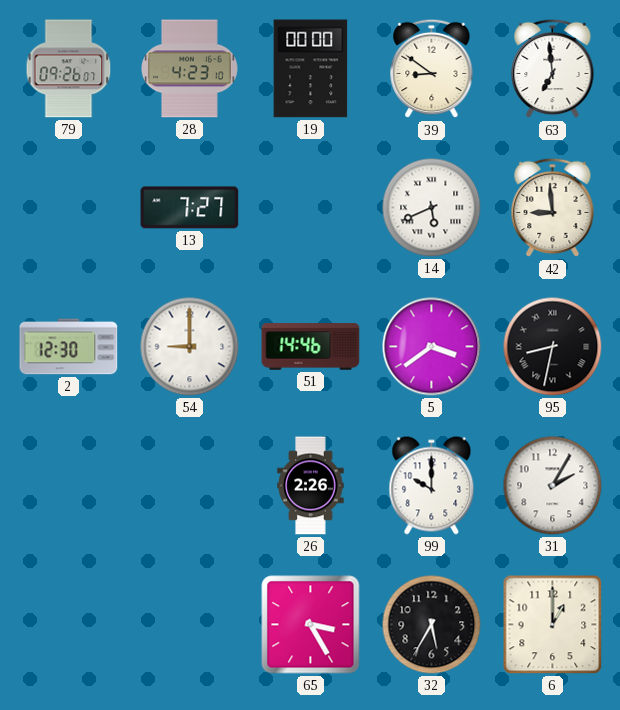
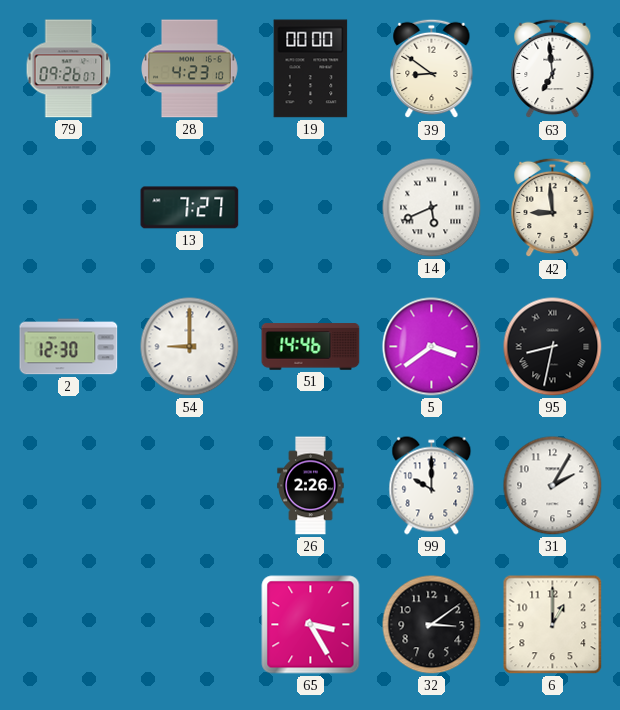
32: 5:35 -> 3:09 (432, 625)
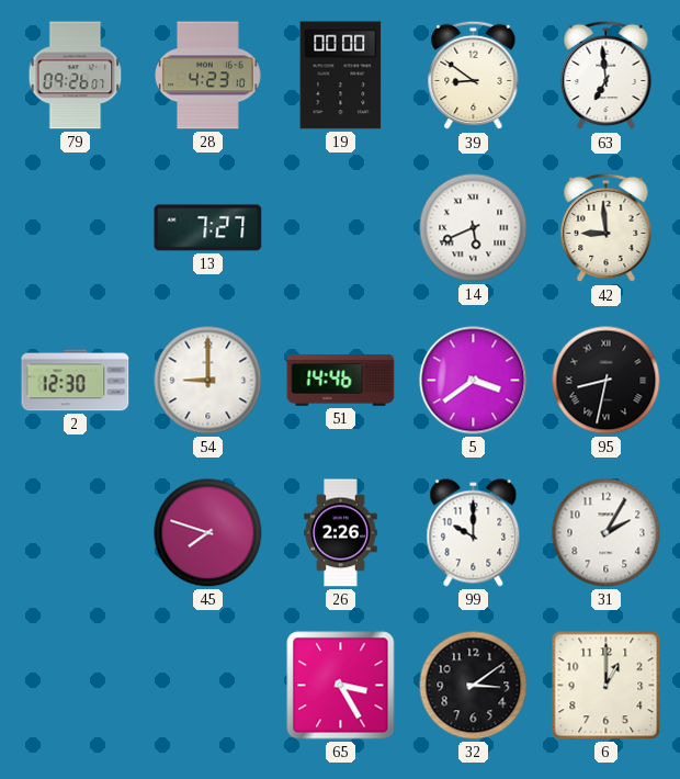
45: none -> 7:48 (208, 533)
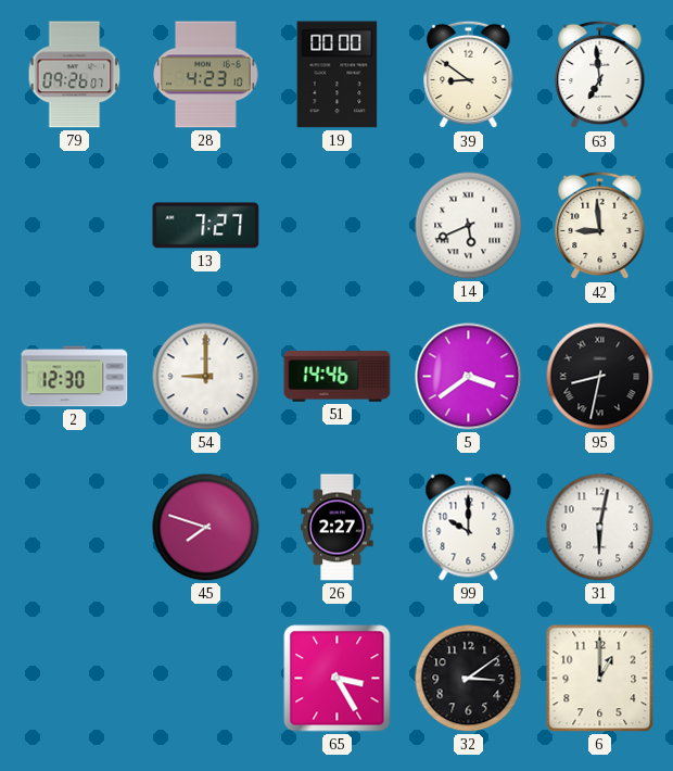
26: 2:26 -> 2:27 (338, 528)
31: 2:05 -> 6:02 (600, 528)
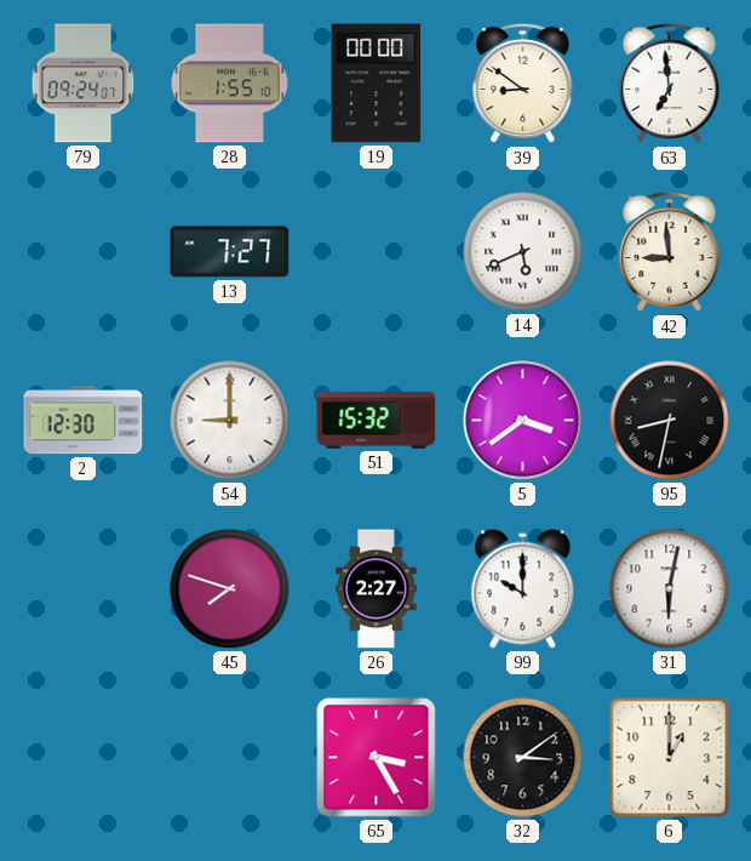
79: 09:26 -> 09:24 (84, 84)
28: 4:23 -> 1:55 (230, 84)
51: 14:46 -> 15:32 (377, 421)
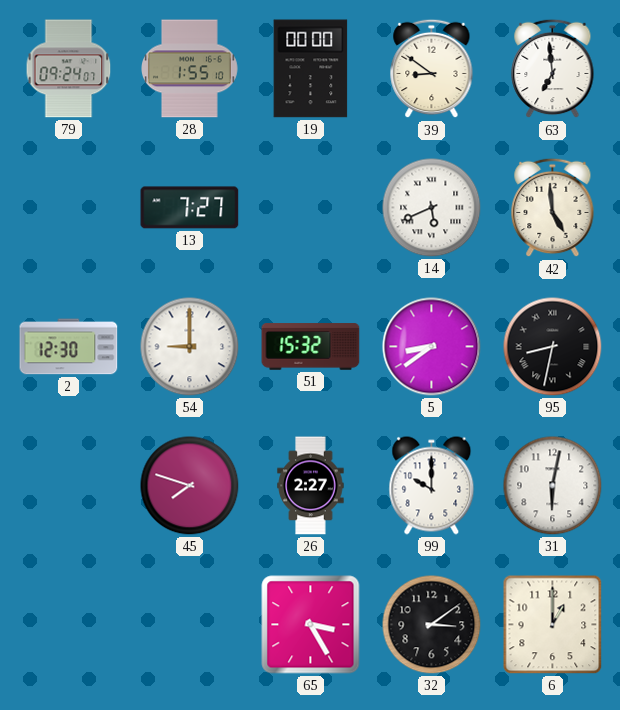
42: 8:59 -> 4:59 (553, 208)
5: 3:39 -> 8:39 (432, 347)
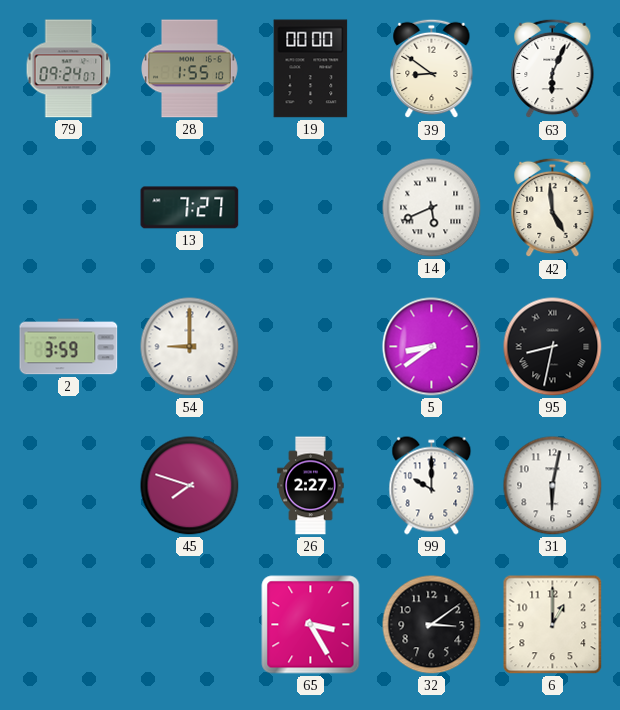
63: 6:59 -> 6:04 (553, 69)
2: 12:30 -> 3:59 (69, 347)
51: 15:32 -> none (311, 347)
